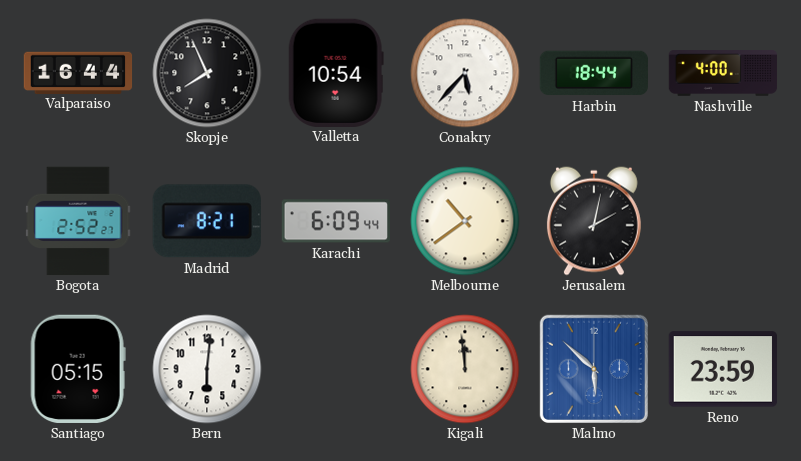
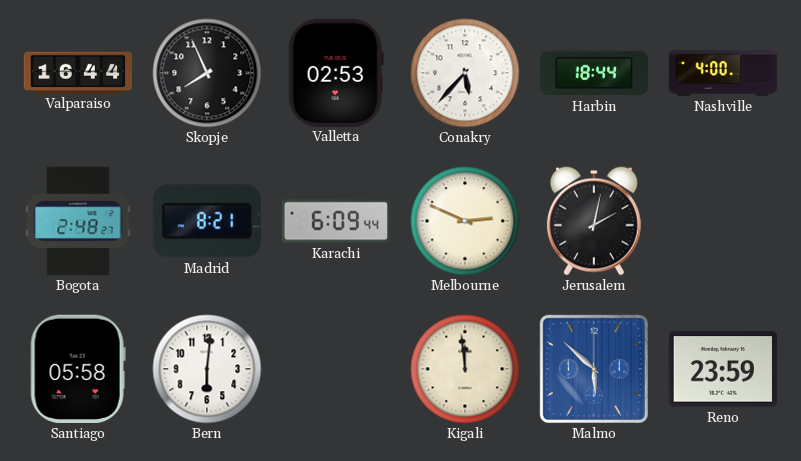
Valletta: 10:54 -> 02:53 (336, 72)
Bogota: 2:52 -> 2:48 (78, 221)
Melbourne: 10:39 -> 2:49 (465, 221)
Santiago: 05:15 -> 05:58 (78, 369)
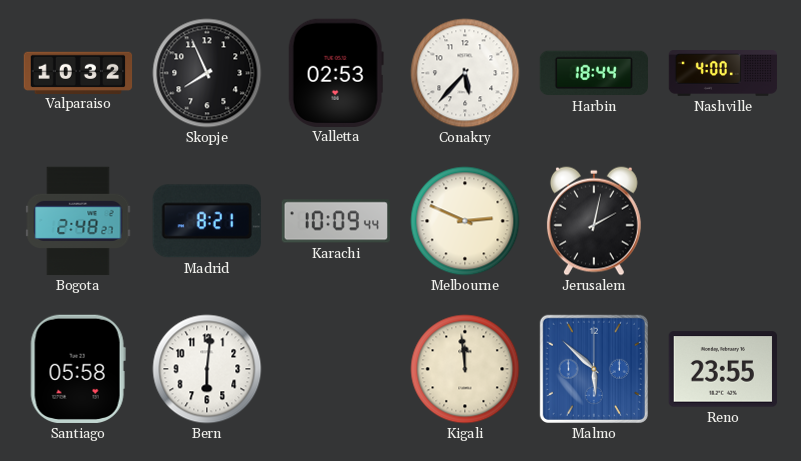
Valparaiso: 16:44 -> 10:32 (78, 72)
Karachi: 6:09 -> 10:09 (335, 221)
Reno: 23:59 -> 23:55 (722, 369)
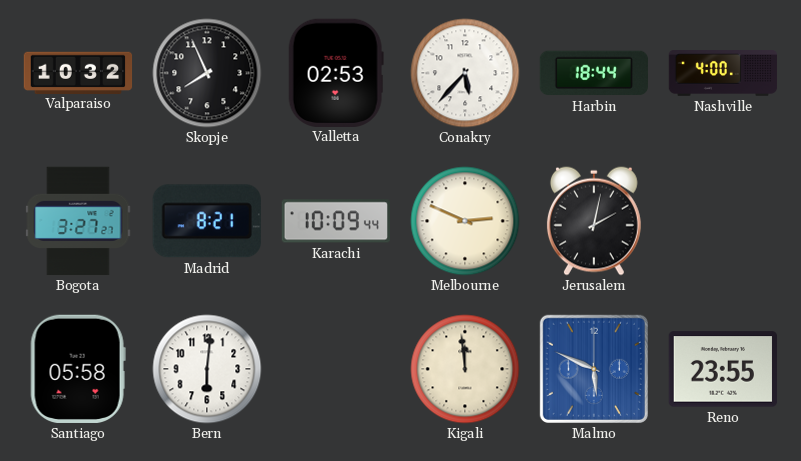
Bogota: 2:48 -> 3:27 (78, 221)
Malmo: 5:52 -> 5:49 (594, 369)
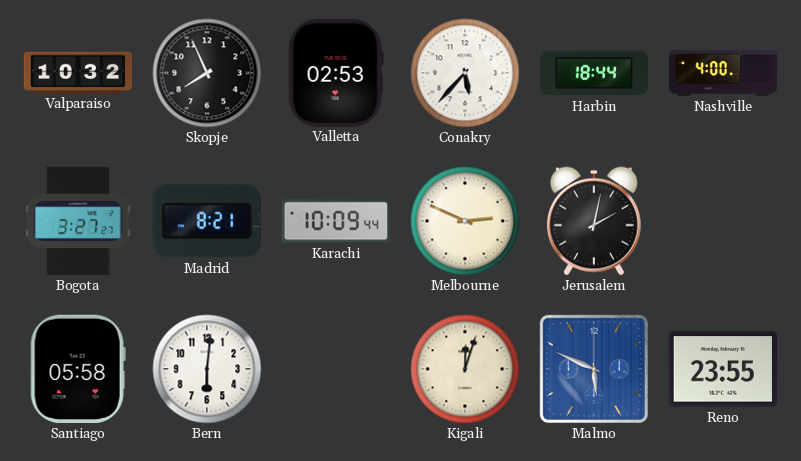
Kigali: 11:59 -> 12:03 (465, 369)
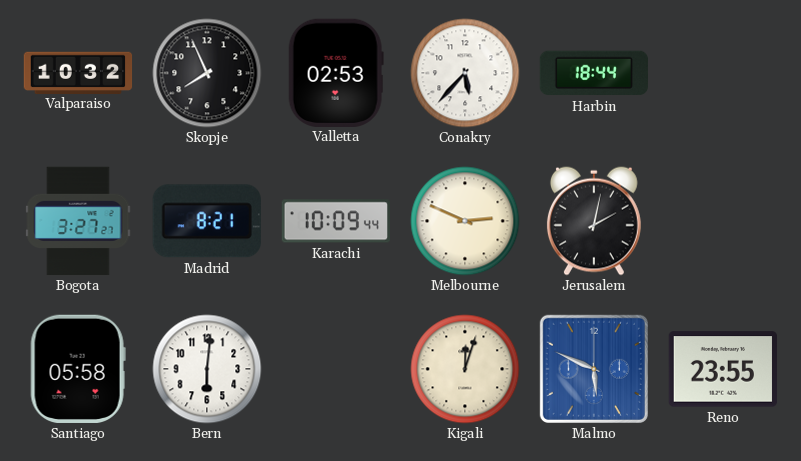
Nashville: 4:00 -> none (723, 73)
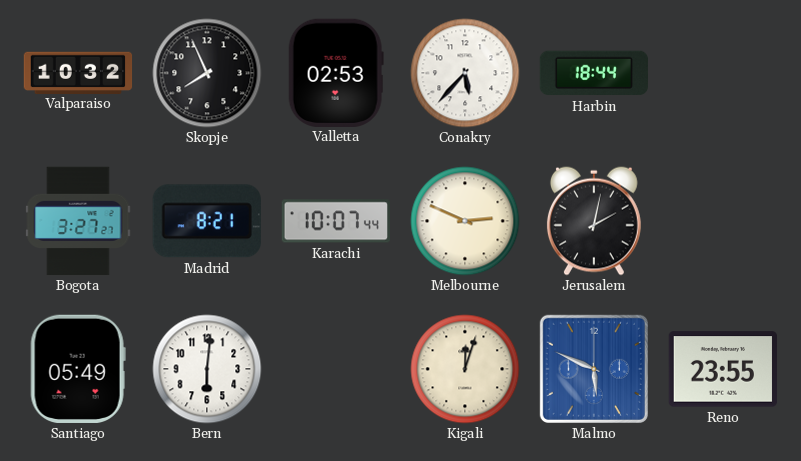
Karachi: 10:09 -> 10:07 (335, 221)
Santiago: 05:58 -> 05:49 (78, 369)
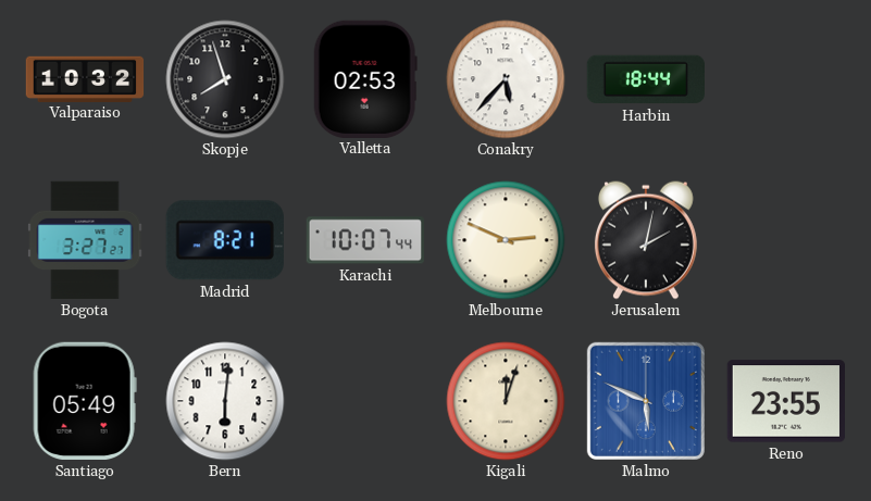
Skopje: 7:56 -> 7:57 (225, 79)
